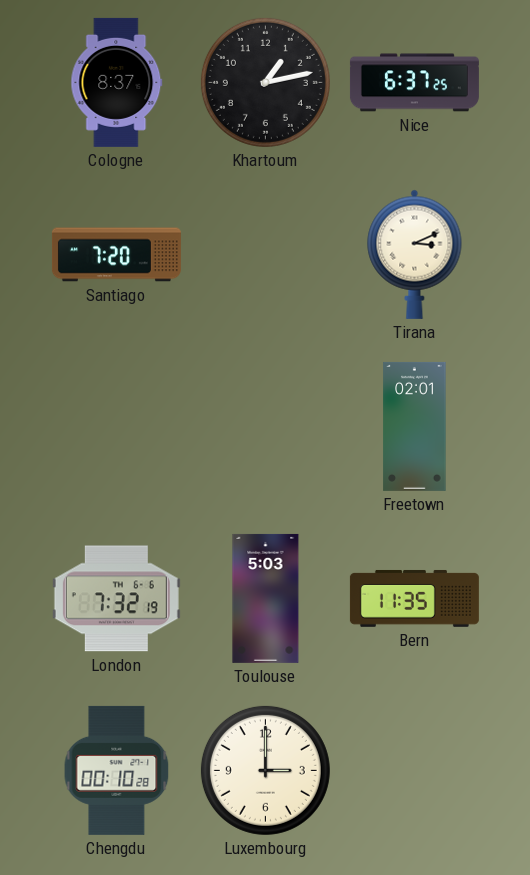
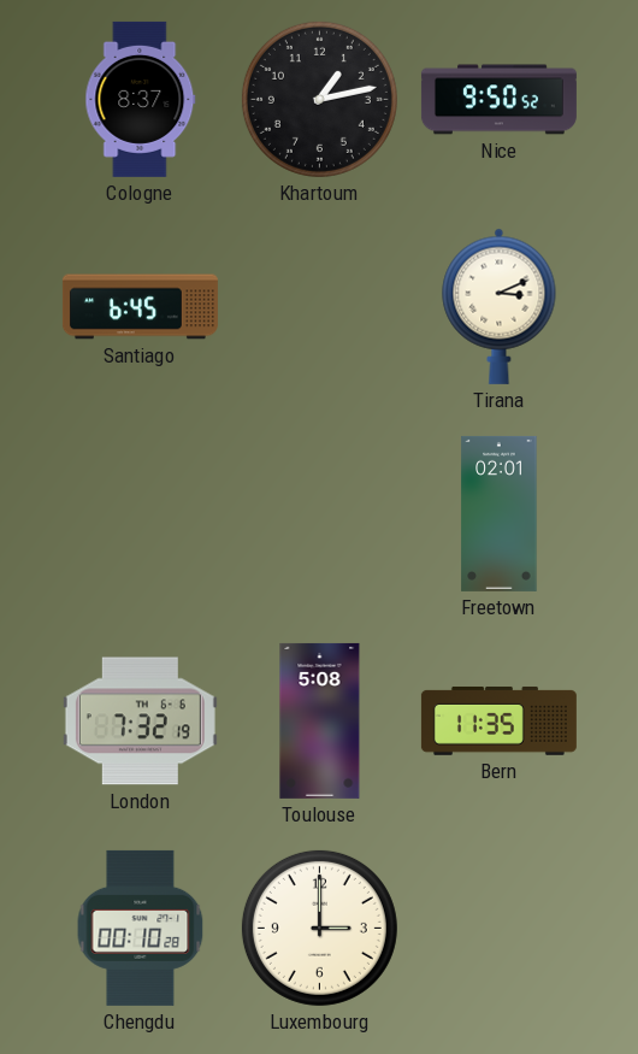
Nice: 6:37 -> 9:50 (498, 100)
Santiago: 7:20 -> 6:45 (140, 307)
Toulouse: 5:03 -> 5:08 (320, 720)
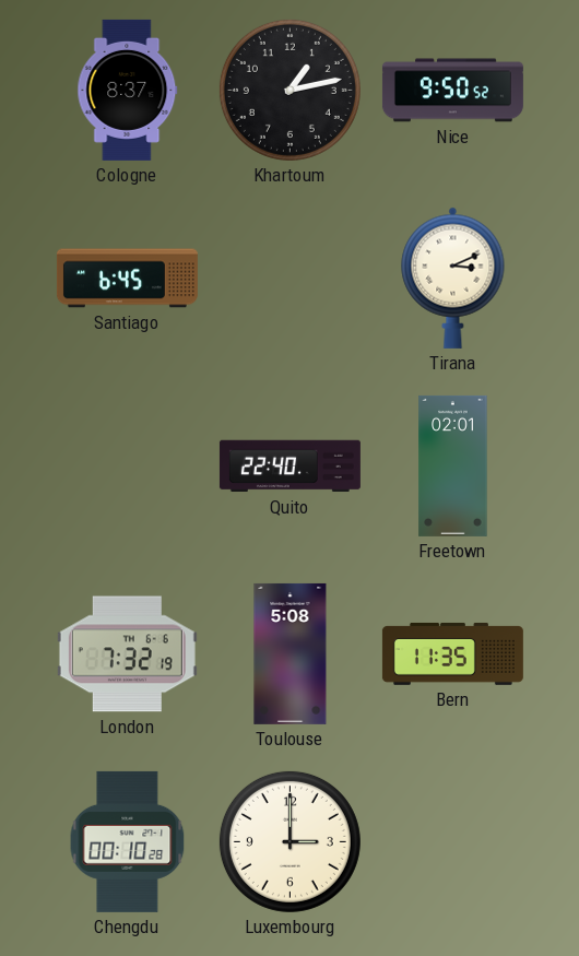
Quito: none -> 22:40 (289, 467)
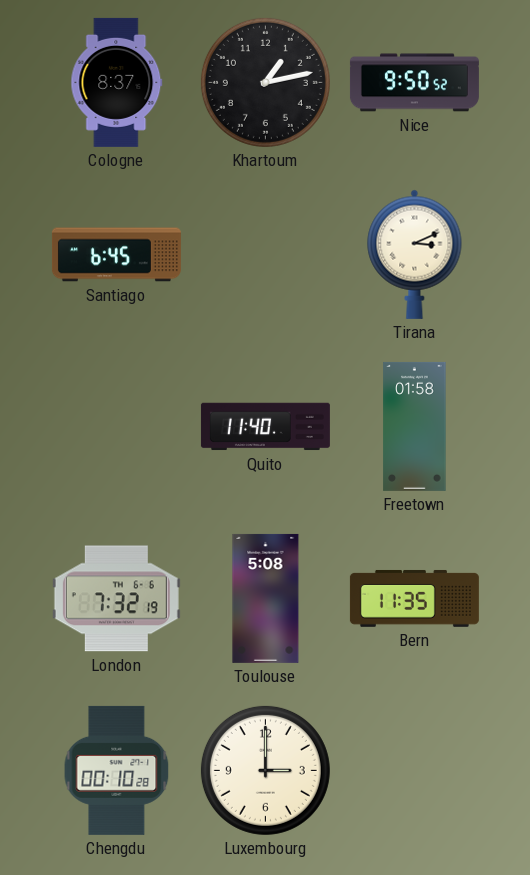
Quito: 22:40 -> 11:40 (265, 427)
Freetown: 02:01 -> 01:58 (415, 426)
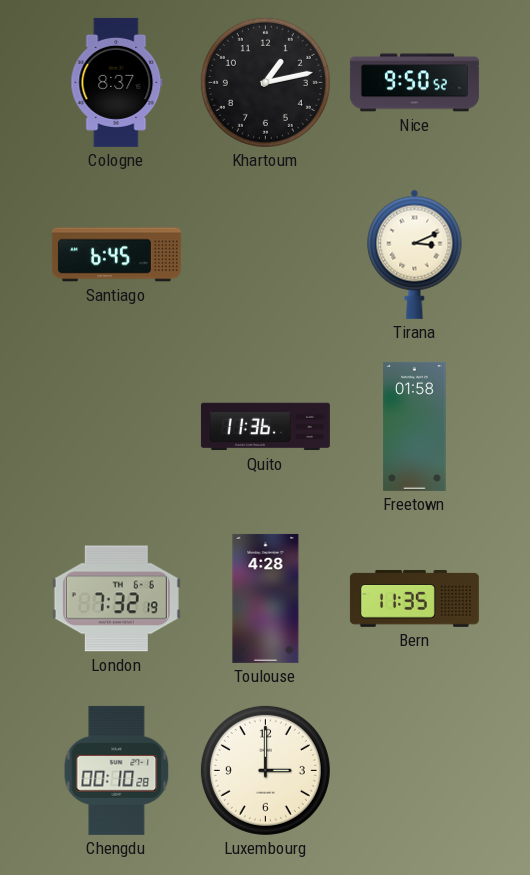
Quito: 11:40 -> 11:36 (265, 427)
Toulouse: 5:08 -> 4:28 (266, 598)
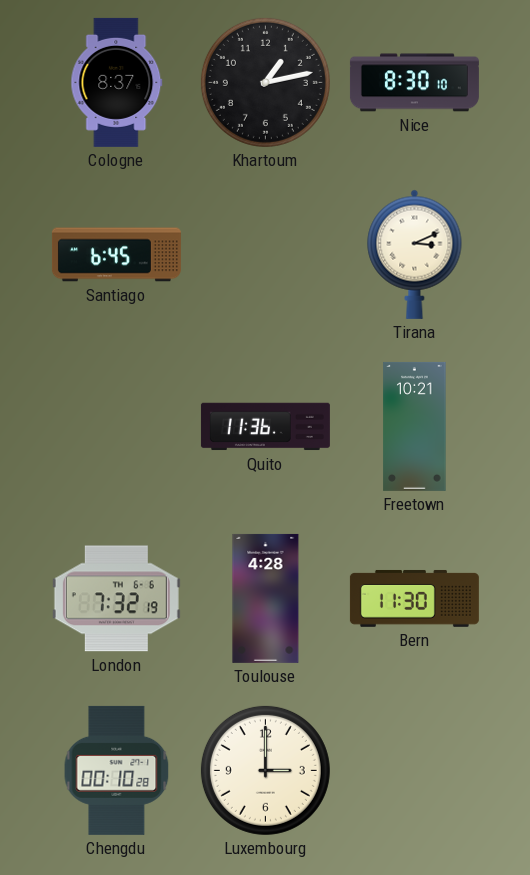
Nice: 9:50 -> 8:30 (414, 83)
Freetown: 01:58 -> 10:21 (415, 426)
Bern: 11:35 -> 11:30 (414, 598)
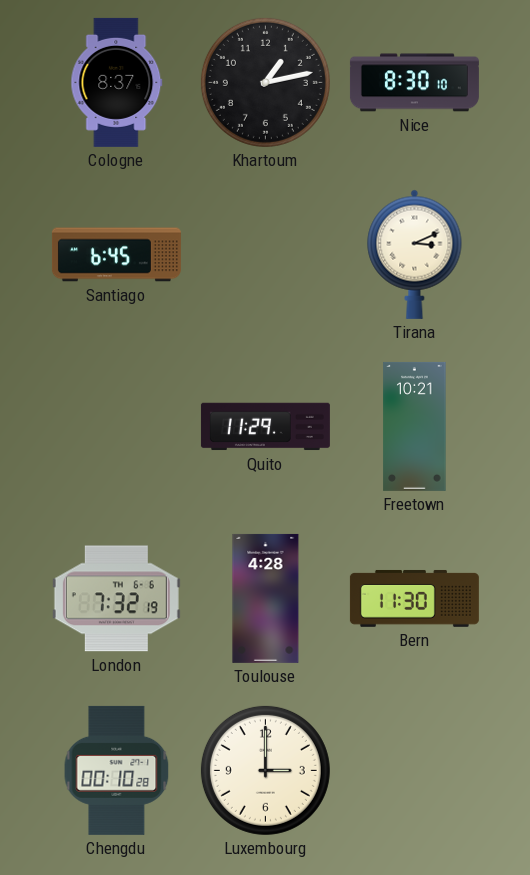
Quito: 11:36 -> 11:29 (265, 427)
